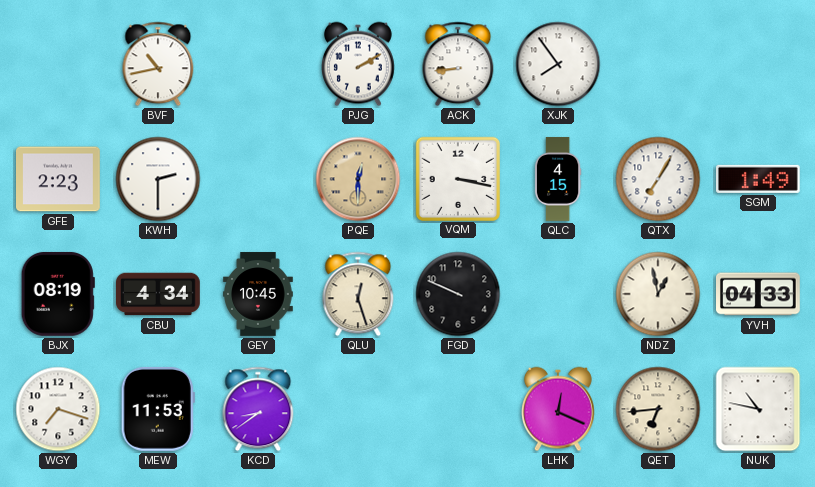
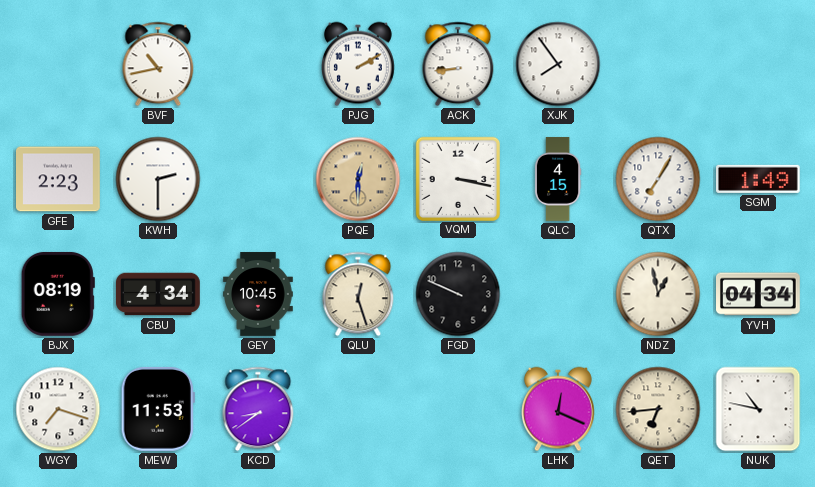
YVH: 04:33 -> 04:34 (759, 294)
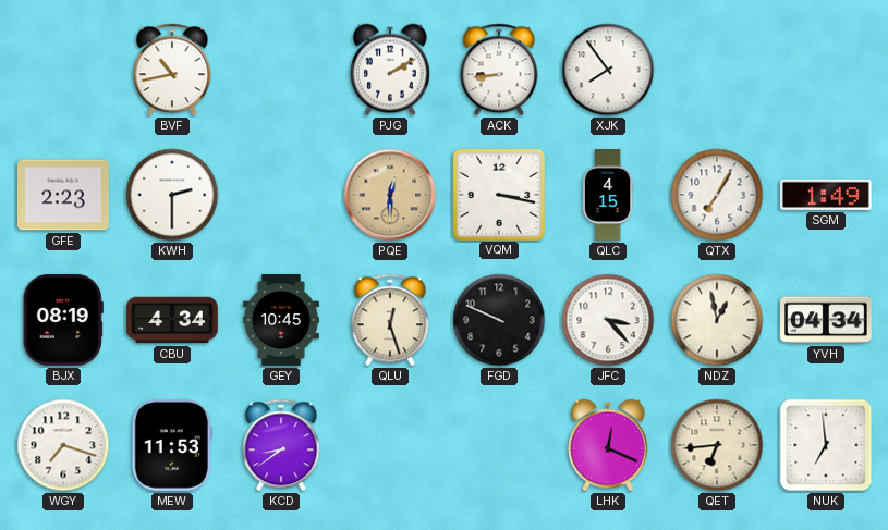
JFC: none -> 3:23 (608, 320)
NUK: 10:47 -> 6:59 (826, 445)
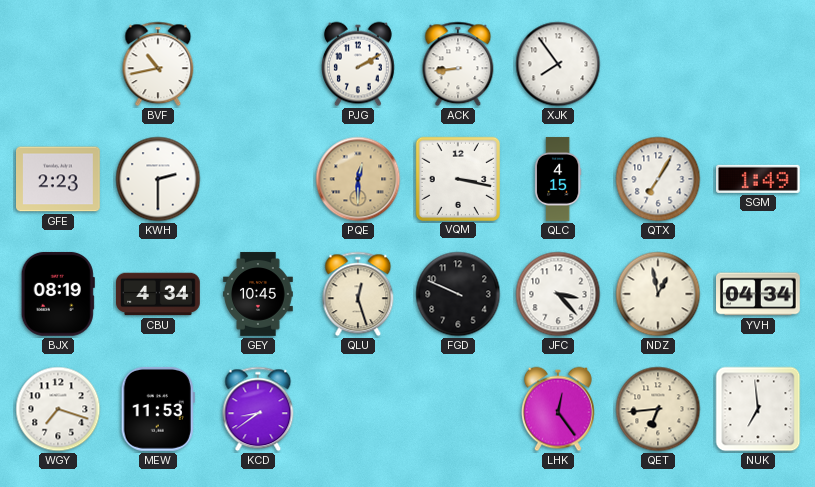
LHK: 12:19 -> 12:24 (558, 409)
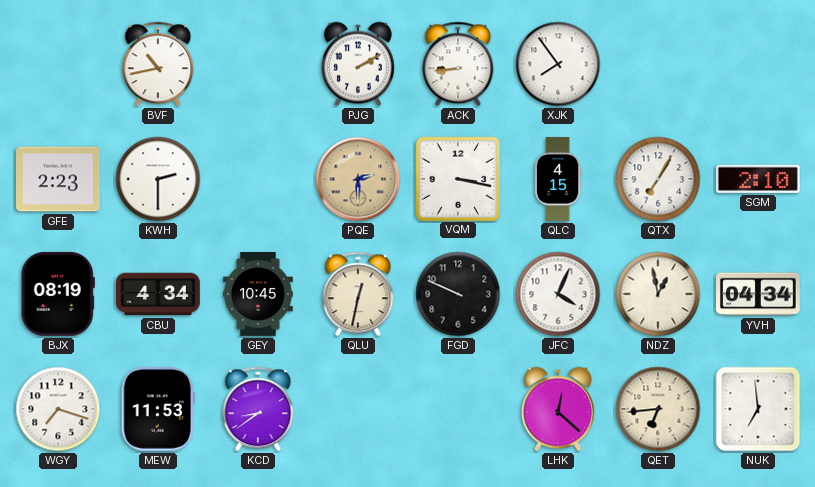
PQE: 12:30 -> 2:30 (358, 179)
SGM: 1:49 -> 2:10 (759, 179)
QLU: 12:27 -> 12:32 (358, 294)
JFC: 3:23 -> 4:04 (558, 294)
LHK: 12:24 -> 12:22 (558, 409)
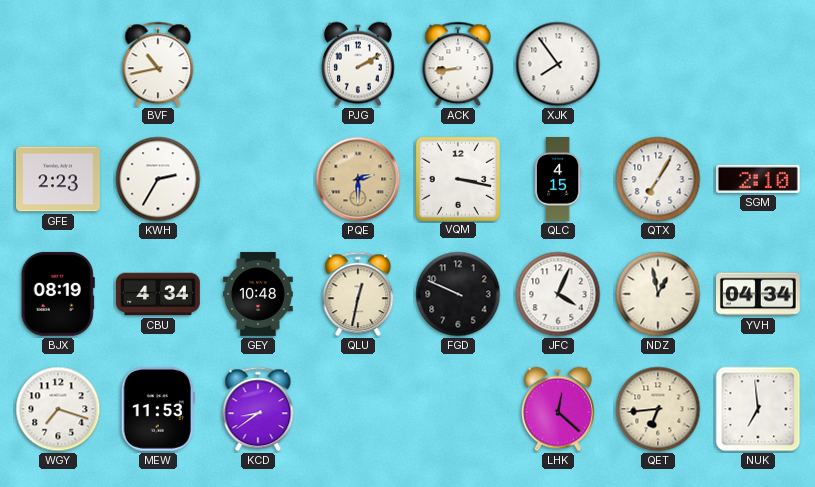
KWH: 2:30 -> 2:35 (158, 179)
GEY: 10:45 -> 10:48 (258, 294)
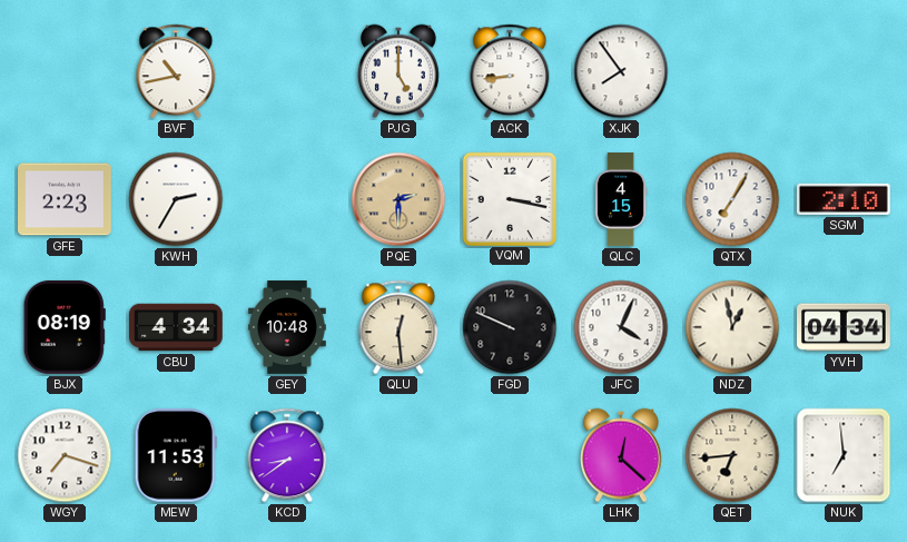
PJG: 2:10 -> 5:00 (398, 71)
QLU: 12:32 -> 12:29 (398, 327)
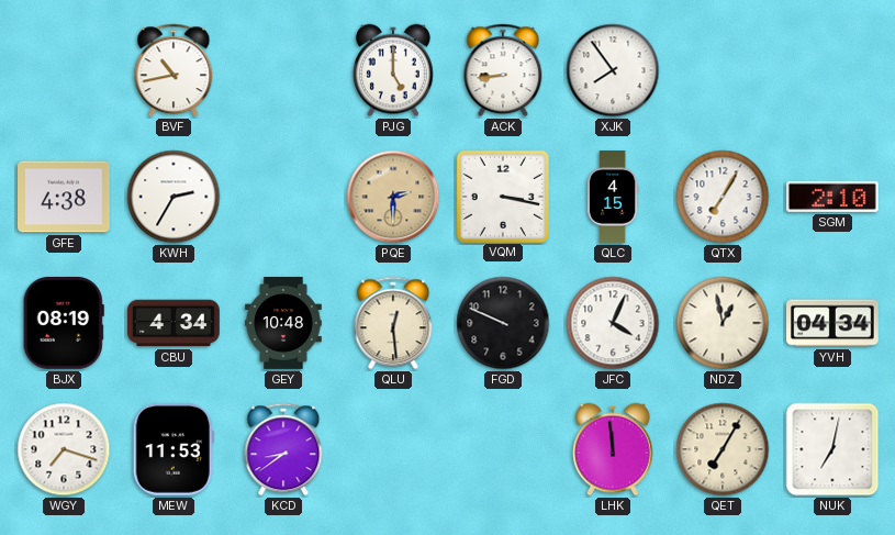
GFE: 2:23 -> 4:38 (65, 197)
LHK: 12:22 -> 11:59 (613, 449)
QET: 6:44 -> 7:05 (723, 449)
NUK: 6:59 -> 7:02 (832, 449)
